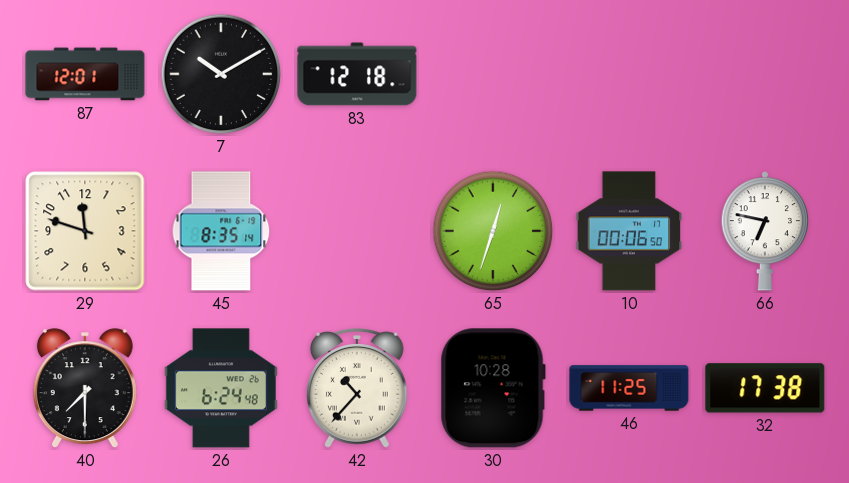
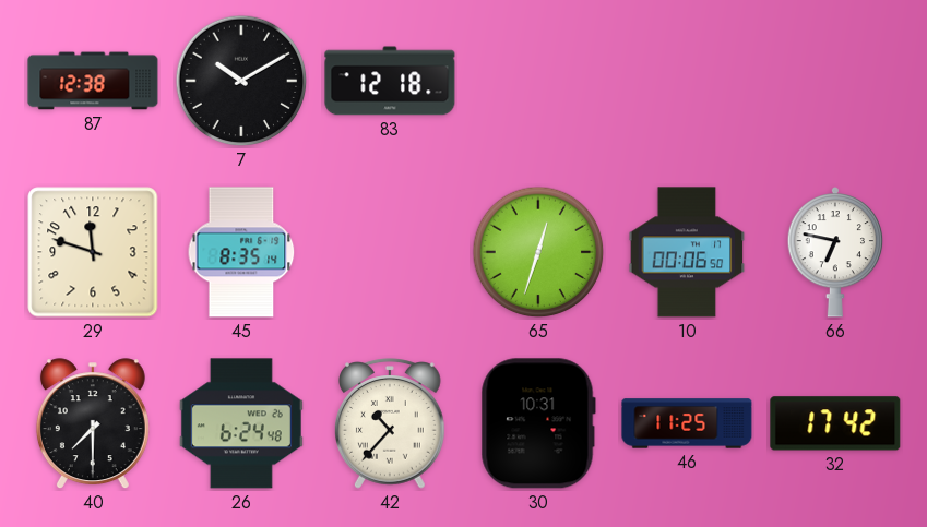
87: 12:01 -> 12:38 (93, 81)
30: 10:28 -> 10:31 (538, 423)
32: 17:38 -> 17:42 (835, 423)
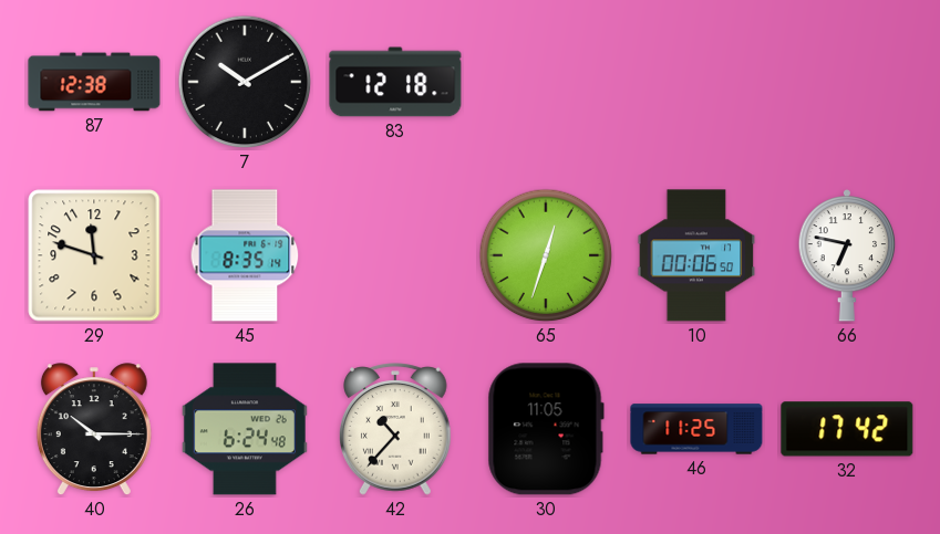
40: 7:30 -> 10:15 (94, 430)
30: 10:31 -> 11:05 (546, 429)
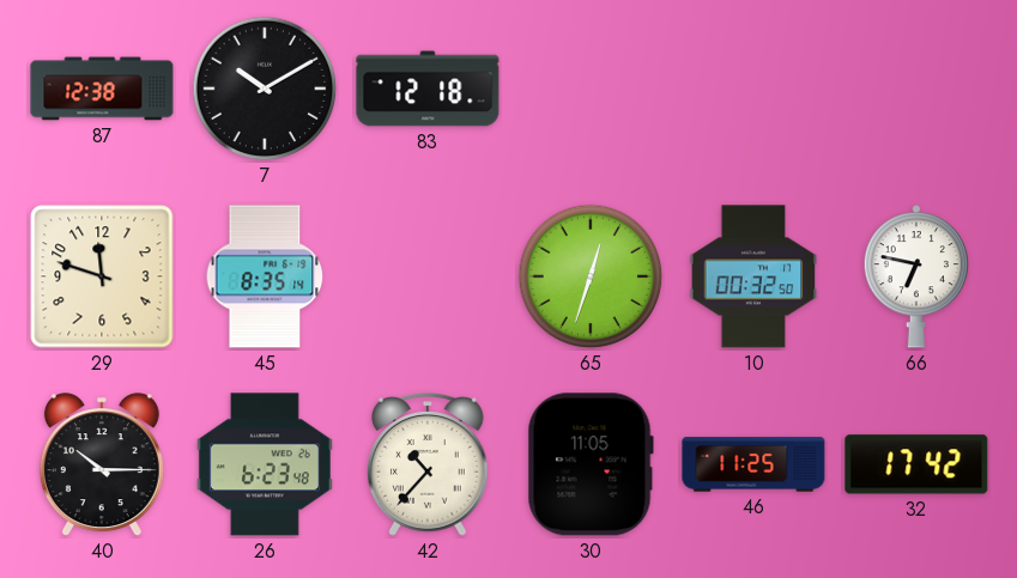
10: 00:06 -> 00:32 (753, 276)
26: 6:24 -> 6:23 (265, 464)
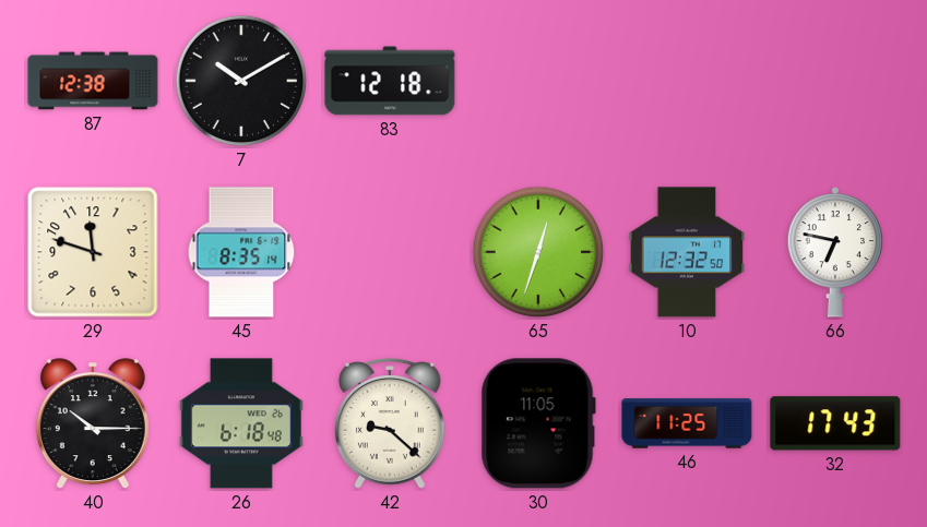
10: 00:32 -> 12:32 (687, 252)
26: 6:23 -> 6:18 (241, 423)
42: 10:37 -> 9:22 (391, 423)
32: 17:42 -> 17:43 (835, 423)
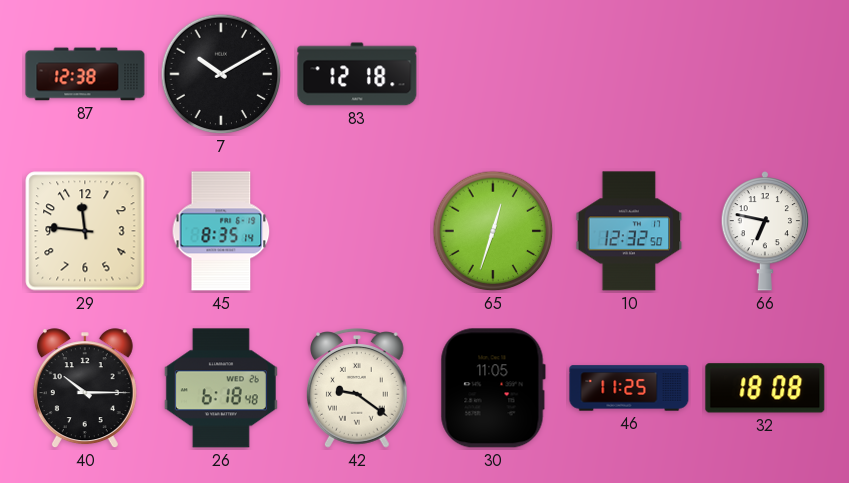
29: 11:48 -> 11:46 (85, 231)
42: 9:22 -> 9:21 (358, 388)
32: 17:43 -> 18:08 (765, 388)
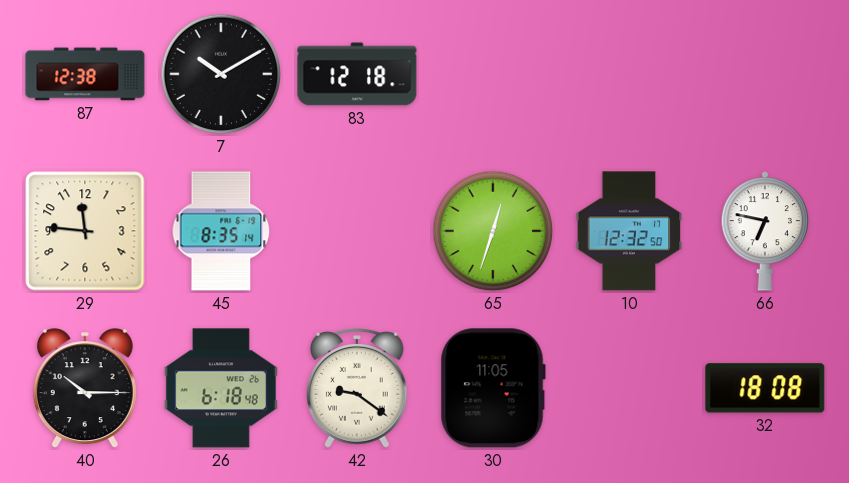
46: 11:25 -> none (629, 388)
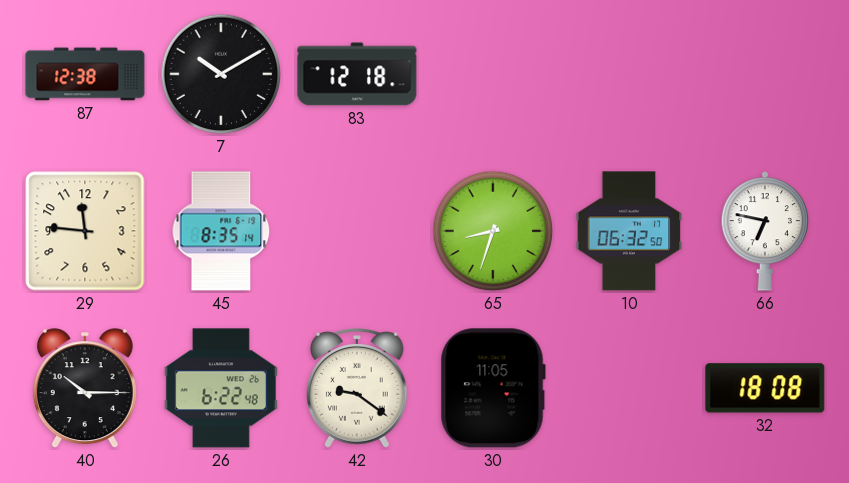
65: 12:33 -> 8:33 (493, 231)
10: 12:32 -> 06:32 (629, 231)
26: 6:18 -> 6:22 (221, 388)
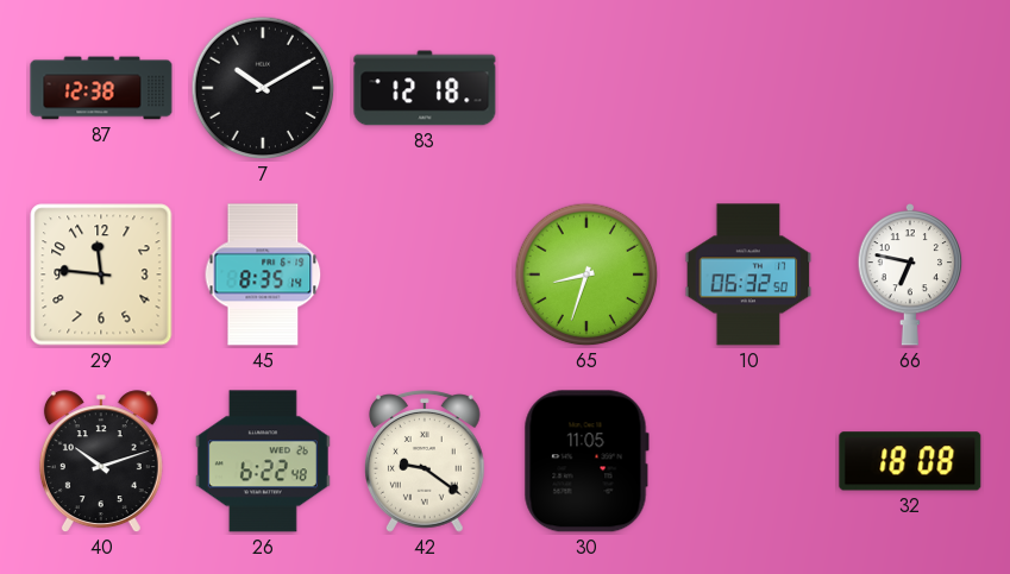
40: 10:15 -> 10:12 (101, 462)
